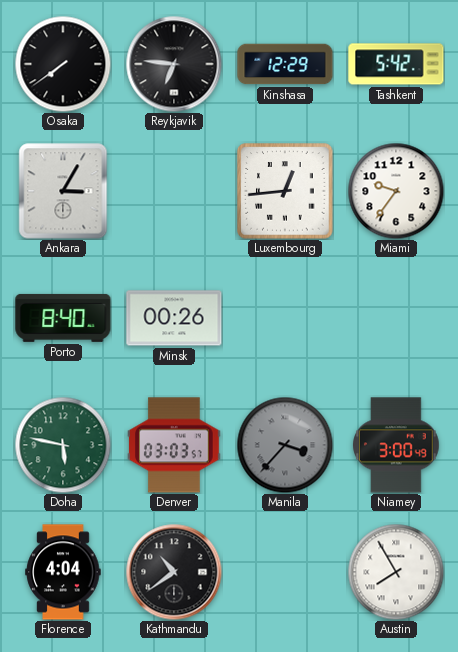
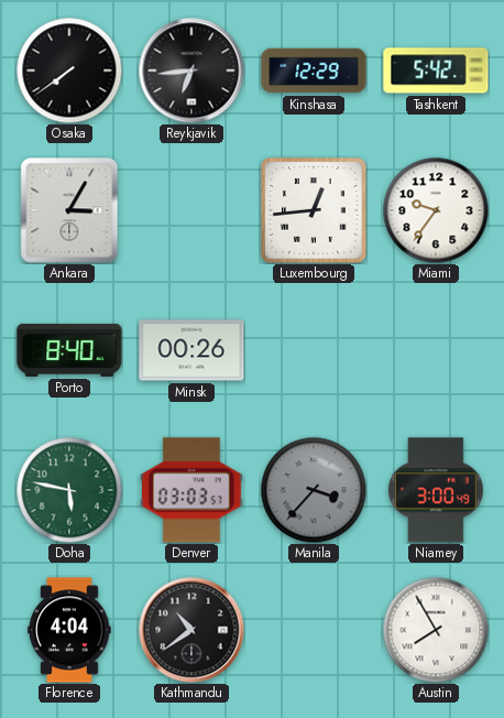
Reykjavik: 6:46 -> 6:44 (191, 70)
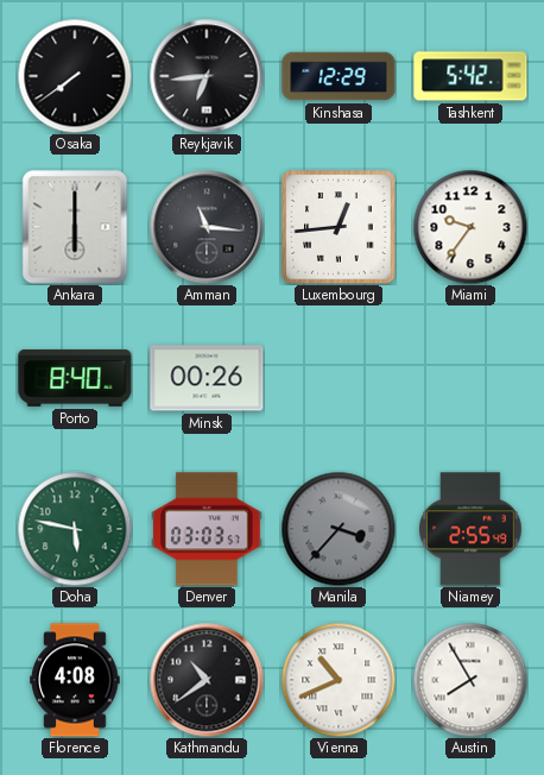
Ankara: 3:05 -> 6:00 (75, 227)
Amman: none -> 11:16 (207, 227)
Niamey: 3:00 -> 2:55 (470, 529)
Florence: 4:04 -> 4:08 (75, 680)
Vienna: none -> 10:41 (339, 680)
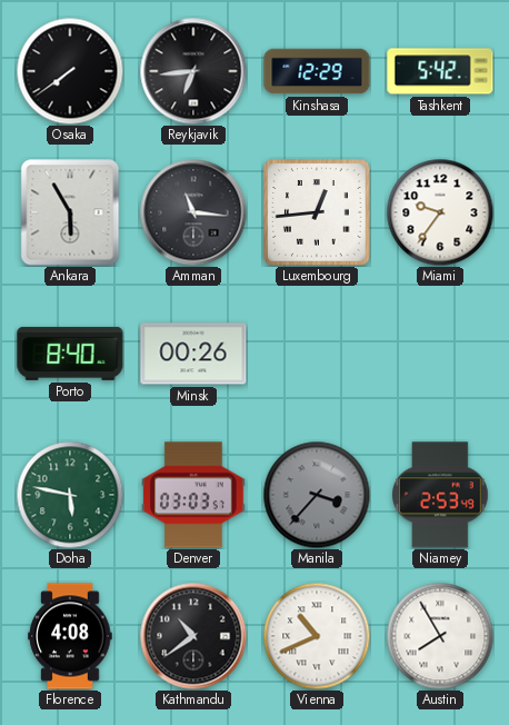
Ankara: 6:00 -> 5:55 (70, 212)
Niamey: 2:55 -> 2:53 (440, 495)
